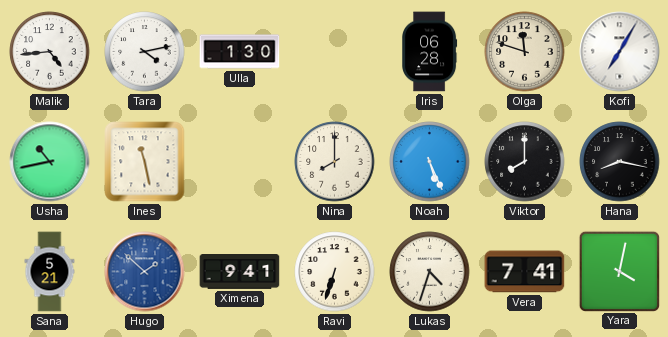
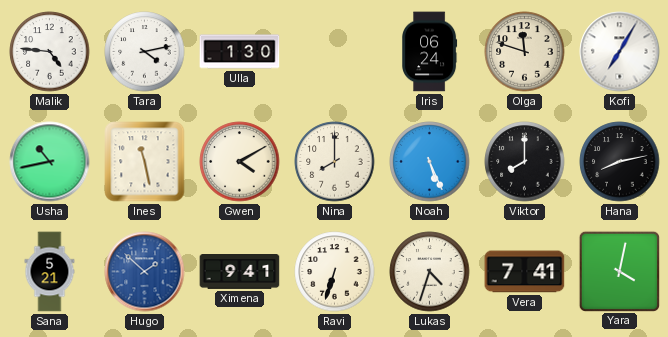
Malik: 4:44 -> 4:46 (50, 52)
Iris: 06:28 -> 06:24 (430, 52)
Gwen: none -> 4:10 (240, 162)
Hana: 8:17 -> 8:13 (620, 162)
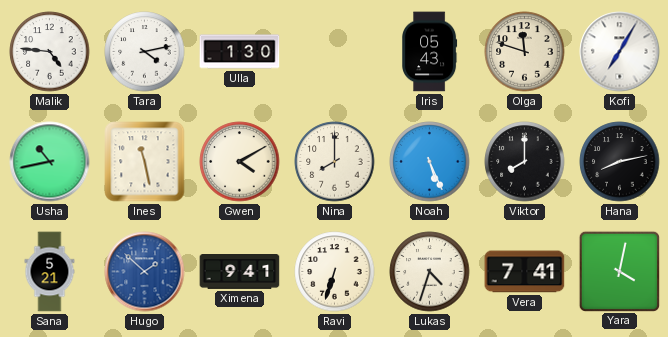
Iris: 06:24 -> 05:43 (430, 52)
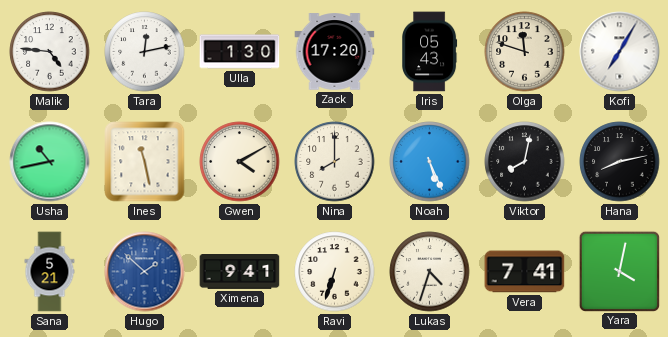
Tara: 4:13 -> 12:13 (145, 52)
Zack: none -> 17:20 (335, 52)
Viktor: 8:00 -> 8:02 (525, 162)
